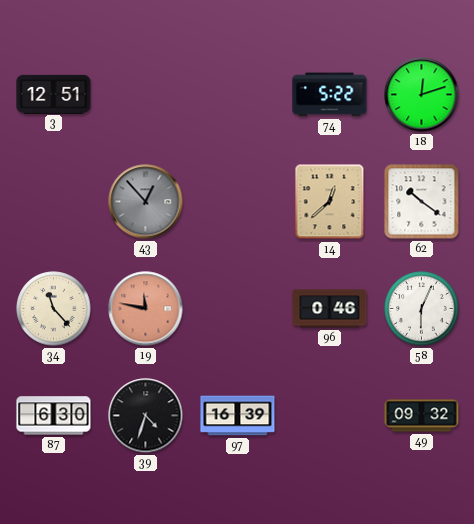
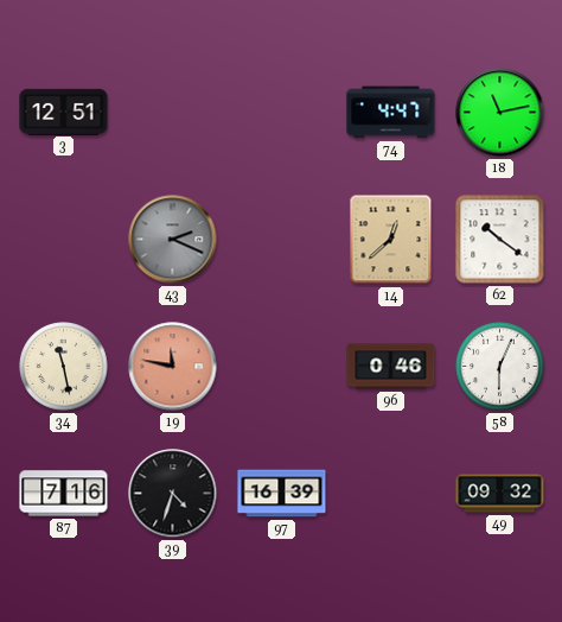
74: 5:22 -> 4:47 (391, 113)
18: 12:12 -> 11:13 (500, 113)
43: 12:53 -> 2:19 (173, 240)
34: 11:23 -> 11:28 (64, 367)
87: 6:30 -> 7:16 (64, 494)
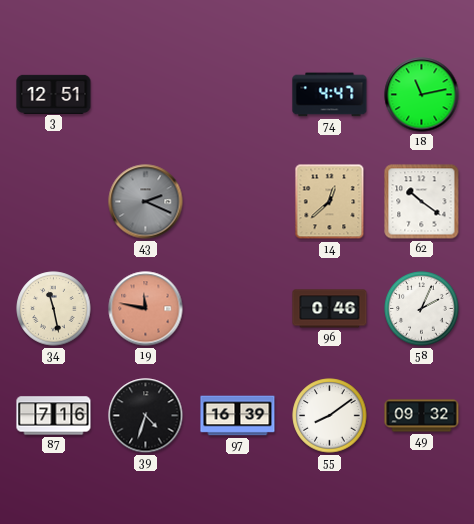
58: 6:04 -> 2:04 (422, 309)
55: none -> 8:09 (330, 416)
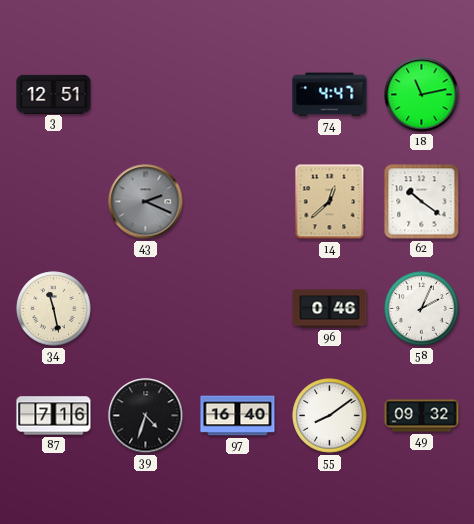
19: 11:47 -> none (146, 309)
97: 16:39 -> 16:40 (238, 416)
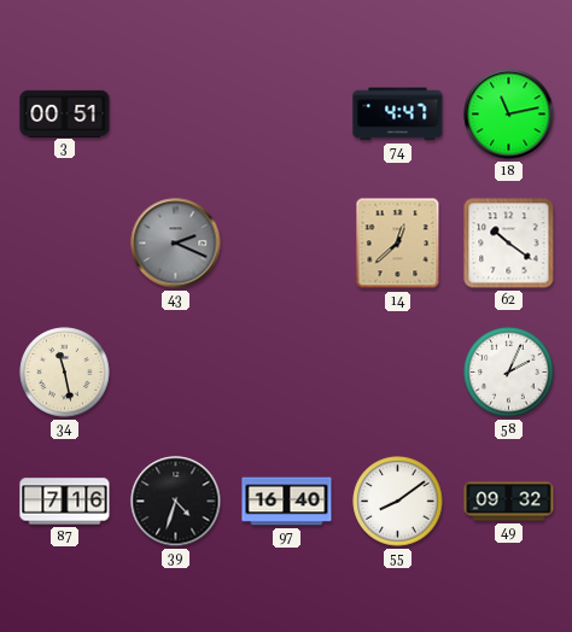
3: 12:51 -> 00:51 (65, 113)
96: 0:46 -> none (330, 309)
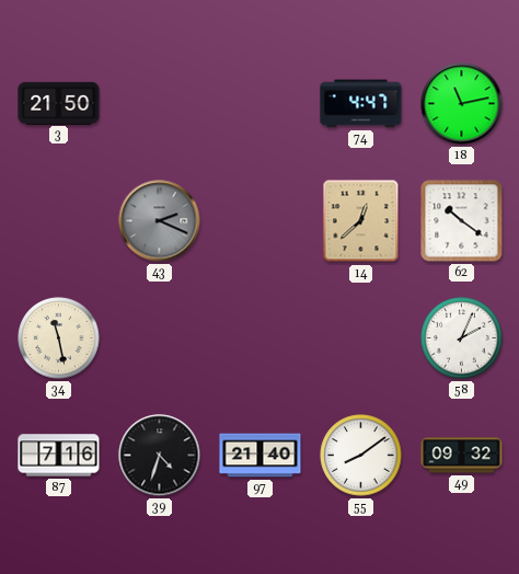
3: 00:51 -> 21:50 (59, 103)
97: 16:40 -> 21:40 (261, 456)
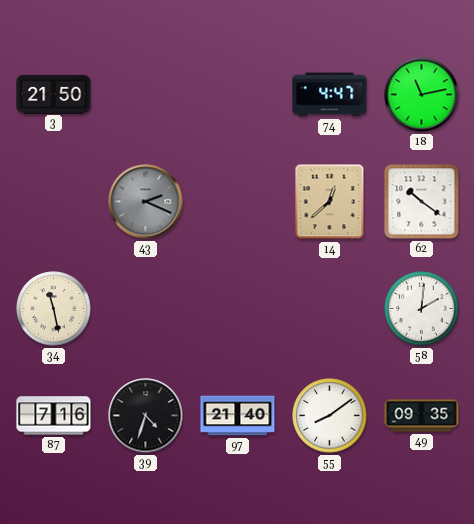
58: 2:04 -> 2:01 (422, 309)
49: 09:32 -> 09:35 (422, 416)
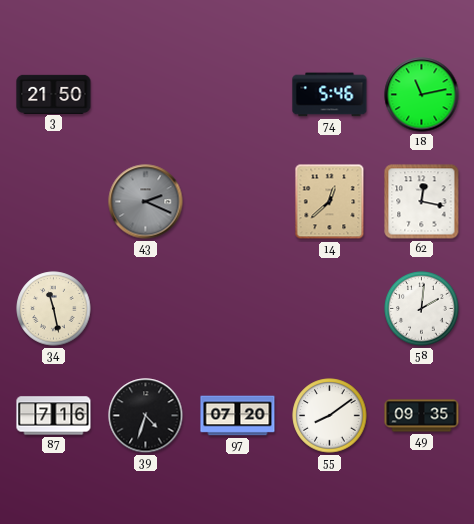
74: 4:47 -> 5:46 (330, 95)
62: 10:21 -> 12:17 (422, 202)
97: 21:40 -> 07:20 (238, 416)
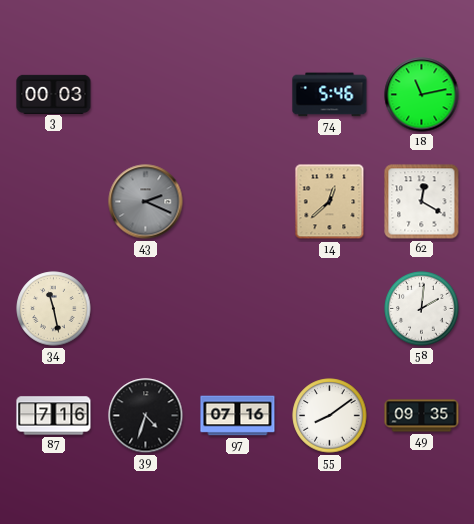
3: 21:50 -> 00:03 (54, 94)
62: 12:17 -> 12:20 (422, 202)
97: 07:20 -> 07:16 (238, 416)
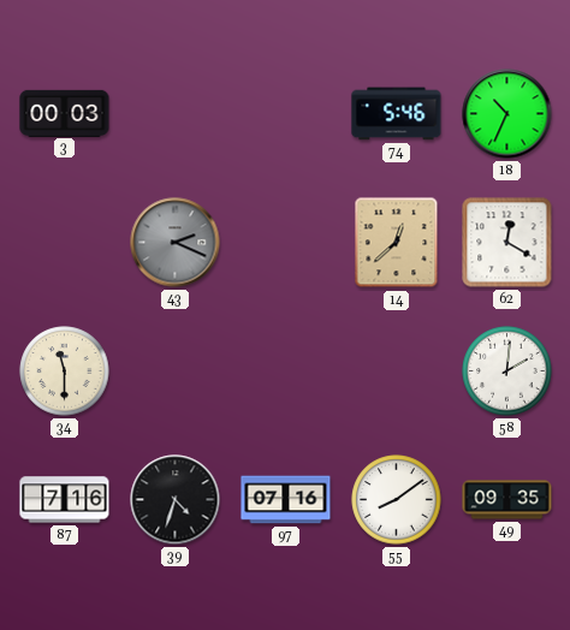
18: 11:13 -> 10:34 (507, 114)
34: 11:28 -> 11:30 (65, 372)
